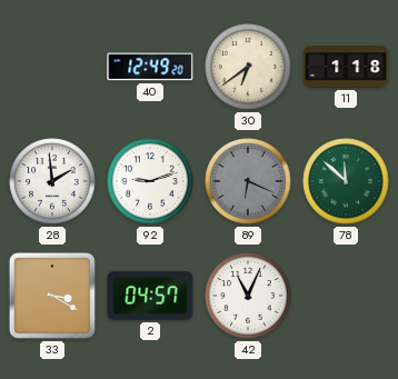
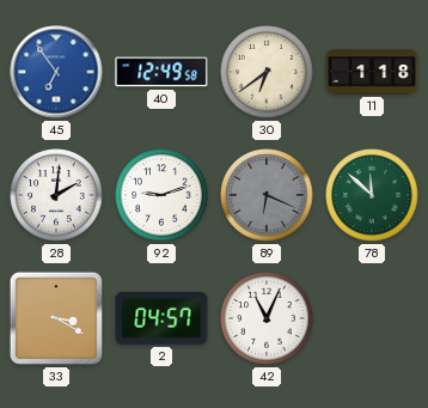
45: none -> 6:54 (56, 72)
40: 12:49:20 -> 12:49:58 (161, 72)
28: 1:59 -> 2:01 (56, 195)
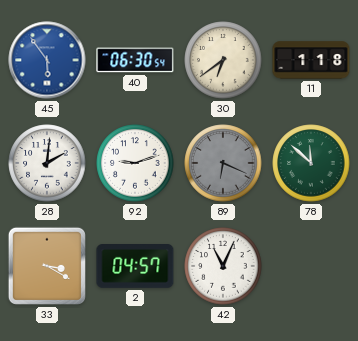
45: 6:54 -> 5:54 (47, 60)
40: 12:49 -> 06:30 (135, 60)
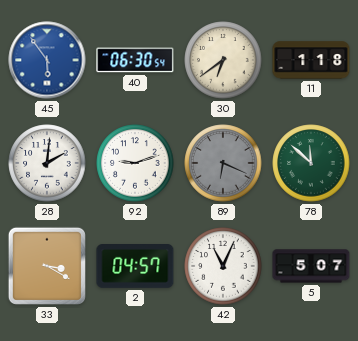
5: none -> 5:07 (311, 266)
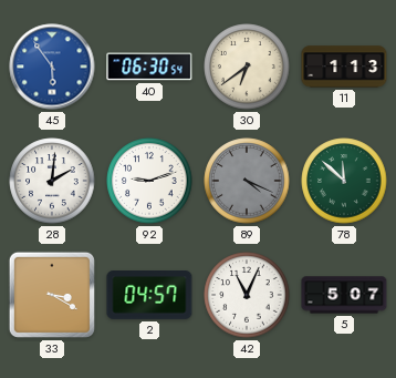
11: 1:18 -> 1:13 (344, 67)
89: 6:19 -> 4:19 (247, 181)
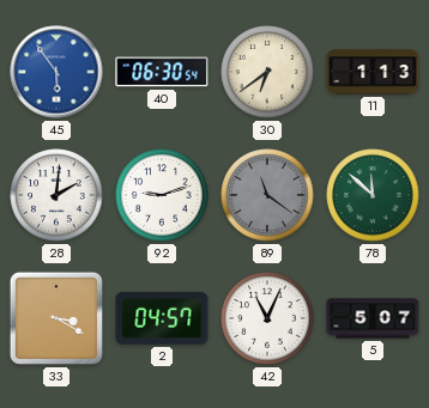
89: 4:19 -> 11:21 (267, 195)
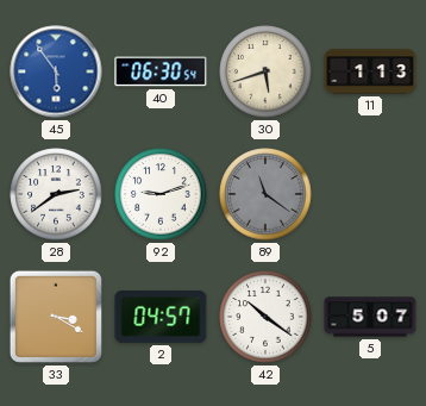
30: 6:39 -> 5:42 (265, 71)
28: 2:01 -> 2:39 (56, 194)
78: 11:52 -> none (373, 195)
42: 11:04 -> 10:21 (265, 317)
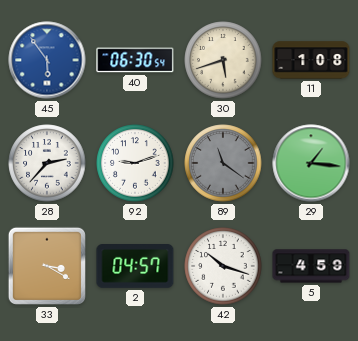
11: 1:13 -> 1:08 (311, 60)
28: 2:39 -> 2:37 (47, 163)
29: none -> 1:16 (311, 163)
42: 10:21 -> 10:18 (223, 266)
5: 5:07 -> 4:59 (311, 266)
